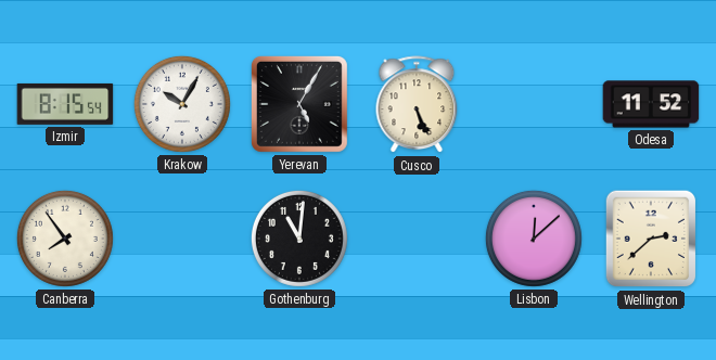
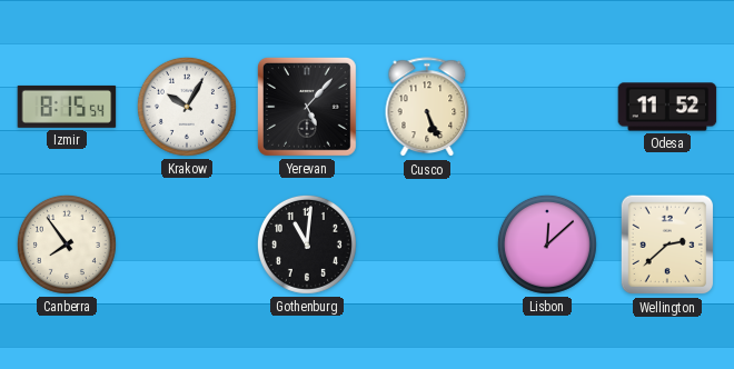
Yerevan: 5:05 -> 5:07 (307, 107)
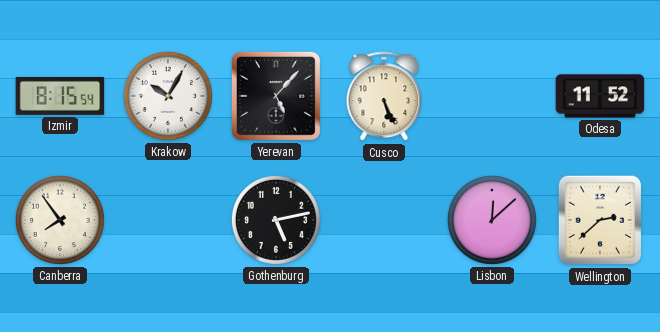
Gothenburg: 11:01 -> 5:13 (276, 220)
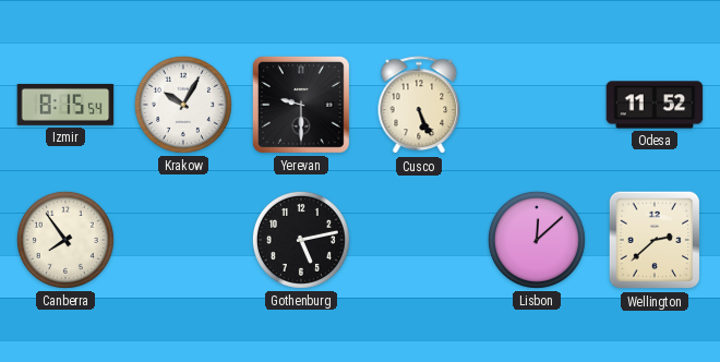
Yerevan: 5:07 -> 9:30 (301, 105)
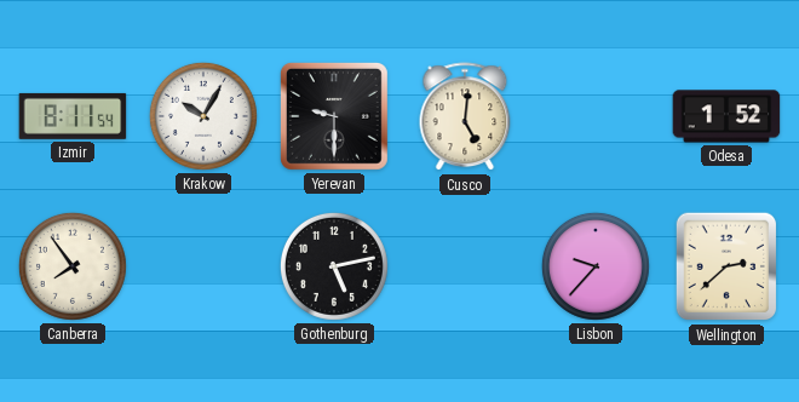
Izmir: 8:15 -> 8:11 (73, 116)
Cusco: 5:26 -> 5:01 (465, 117)
Odesa: 11:52 -> 1:52 (726, 116)
Lisbon: 12:08 -> 9:37 (596, 266)
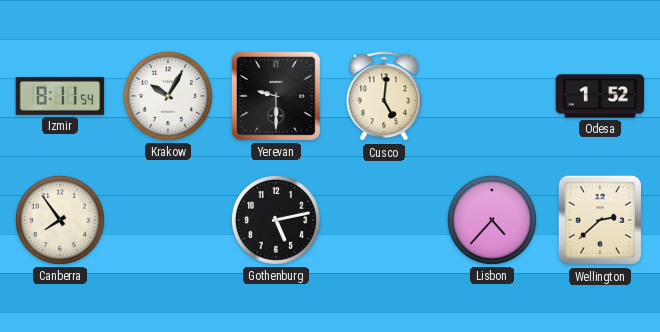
Lisbon: 9:37 -> 4:37 (492, 220)
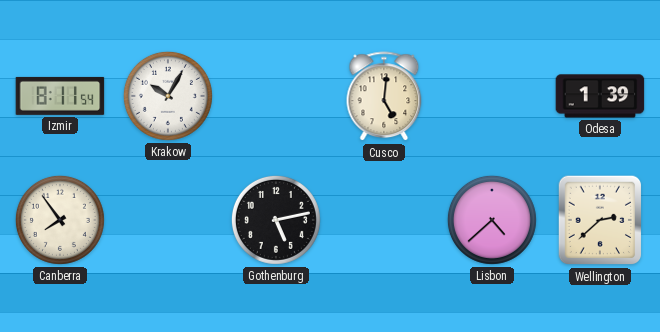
Yerevan: 9:30 -> none (276, 96)
Odesa: 1:52 -> 1:39 (600, 96)
Lisbon: 4:37 -> 4:38 (492, 220)
